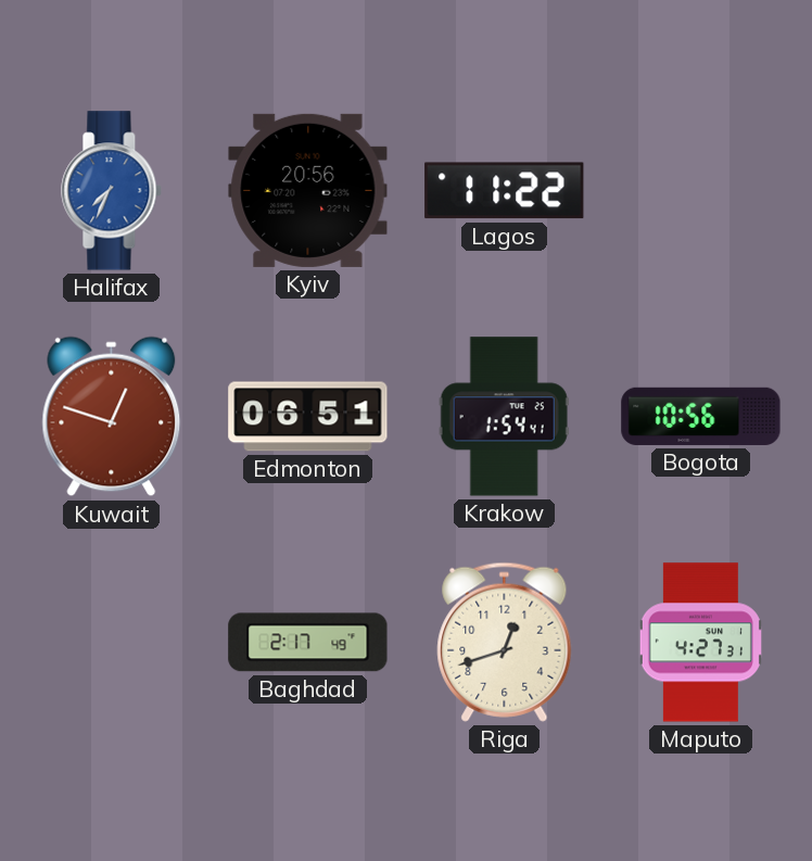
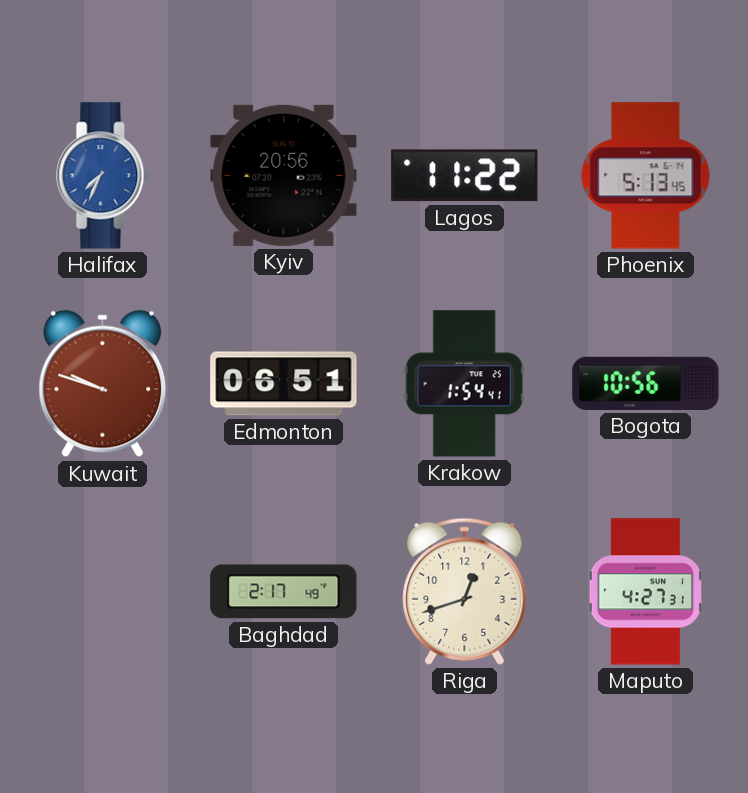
Phoenix: none -> 5:13 (646, 176)
Kuwait: 12:48 -> 9:48 (103, 384)
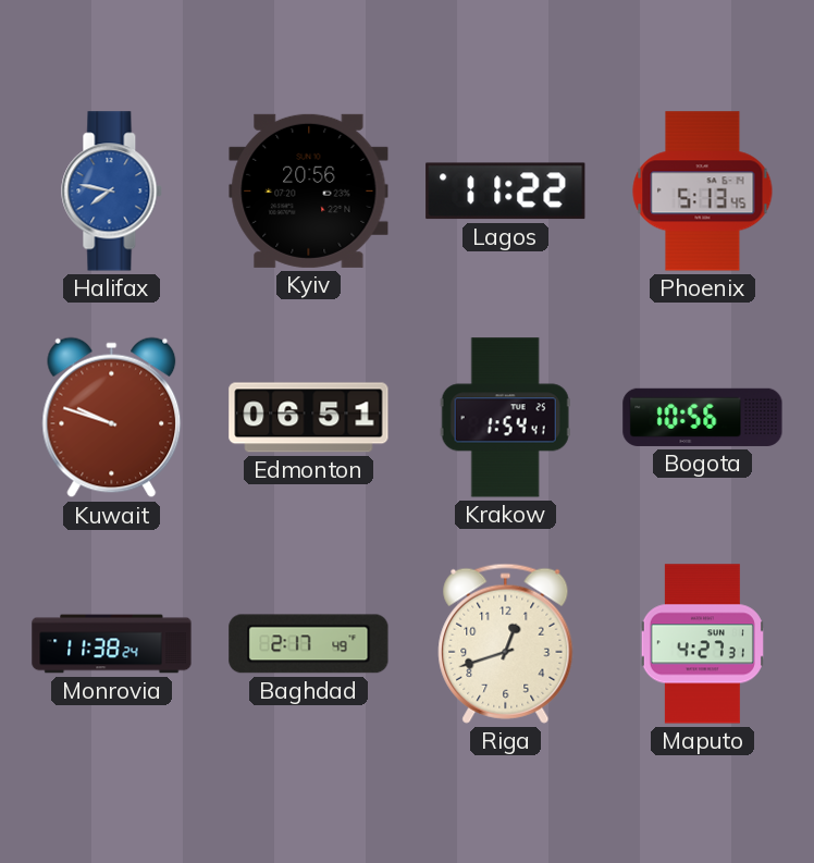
Halifax: 7:34 -> 7:47 (112, 192)
Monrovia: none -> 11:38 (112, 644)
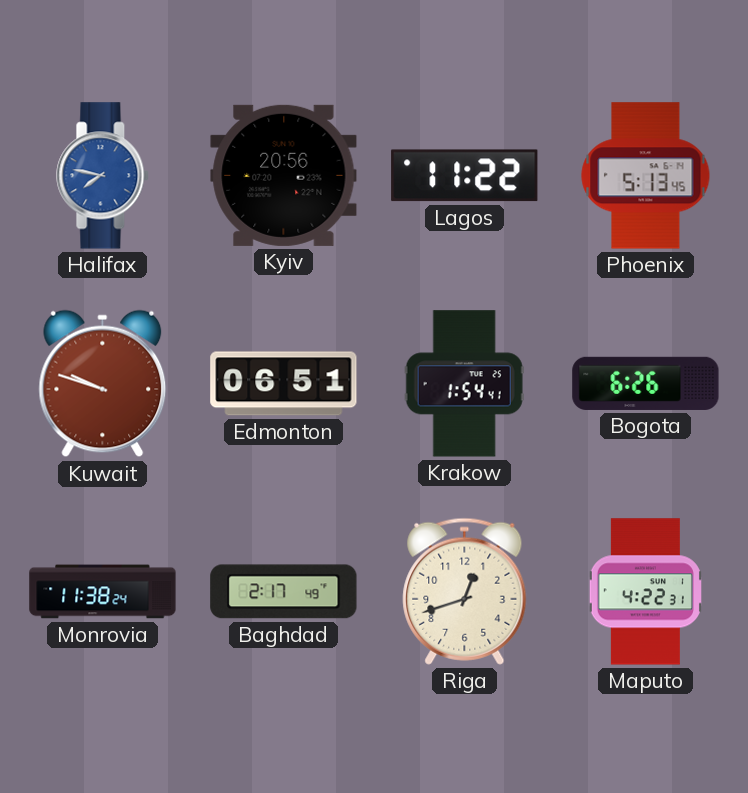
Bogota: 10:56 -> 6:26 (646, 383)
Maputo: 4:27 -> 4:22 (645, 592)
